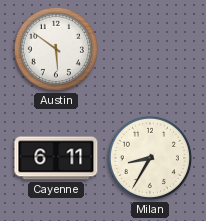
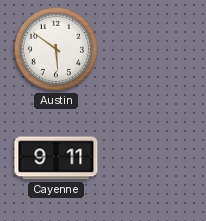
Cayenne: 6:11 -> 9:11 (56, 158)
Milan: 8:35 -> none (150, 158)
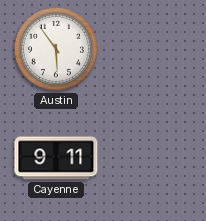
Austin: 5:51 -> 5:54 (56, 49)
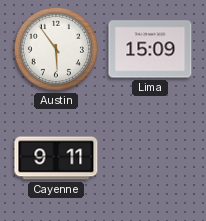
Lima: none -> 15:09 (150, 49)
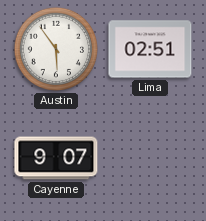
Lima: 15:09 -> 02:51 (150, 49)
Cayenne: 9:11 -> 9:07 (56, 158)
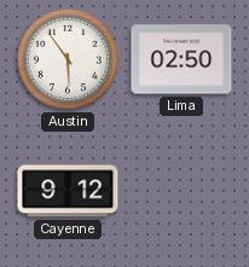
Lima: 02:51 -> 02:50 (181, 59)
Cayenne: 9:07 -> 9:12 (68, 191)
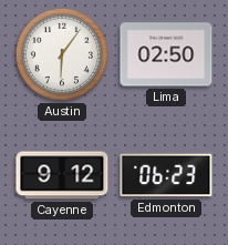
Austin: 5:54 -> 6:06 (62, 54)
Edmonton: none -> 06:23 (166, 175)
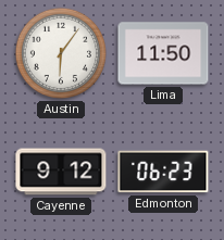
Lima: 02:50 -> 11:50 (163, 53)
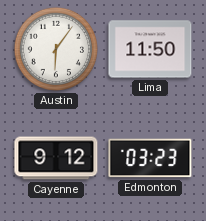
Edmonton: 06:23 -> 03:23 (150, 158)
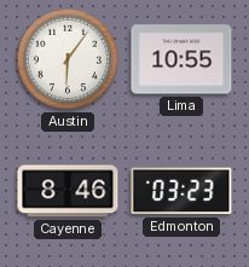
Lima: 11:50 -> 10:55 (181, 59)
Cayenne: 9:12 -> 8:46 (68, 191)
